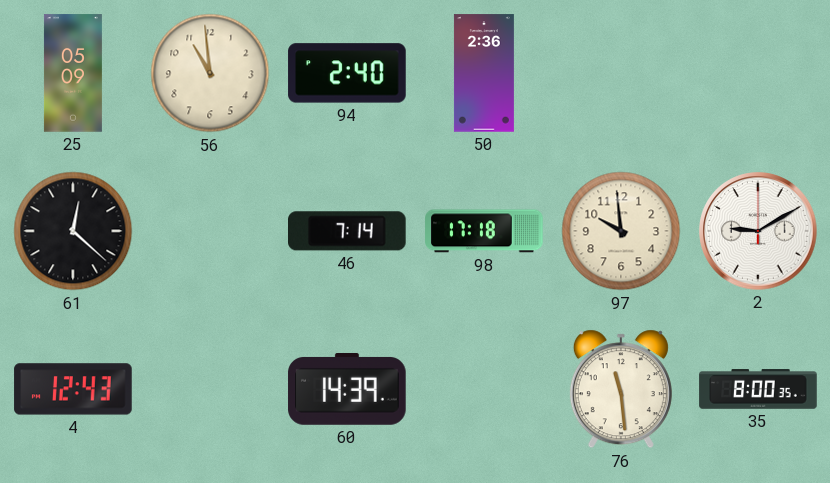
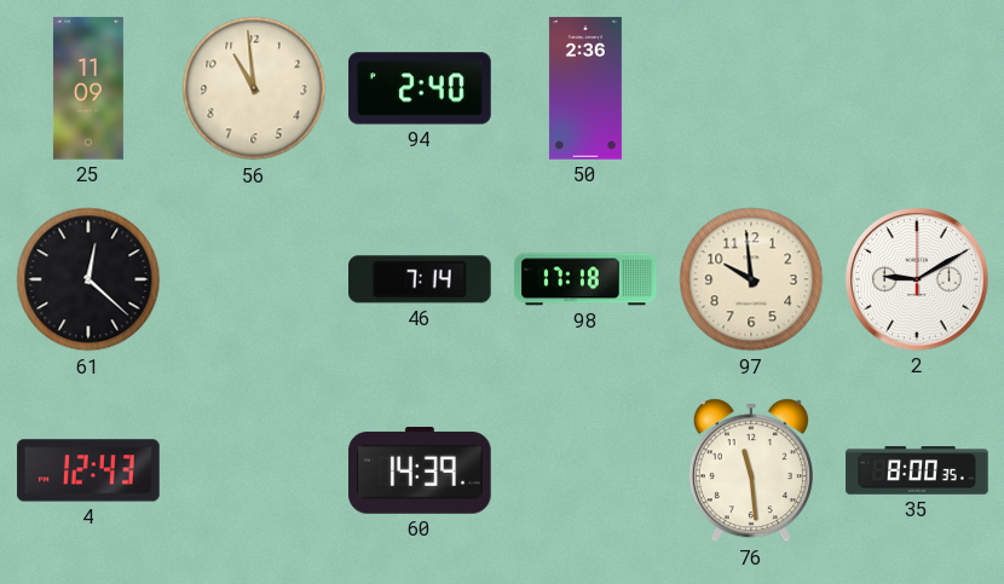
25: 05:09 -> 11:09 (88, 88)
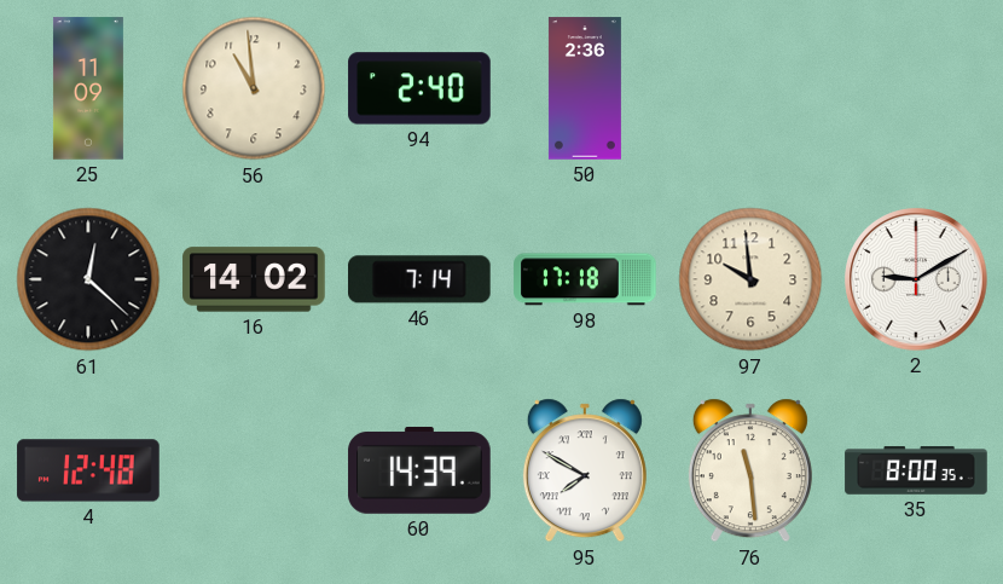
16: none -> 14:02 (254, 279)
4: 12:43 -> 12:48 (88, 470)
95: none -> 7:50 (585, 470)
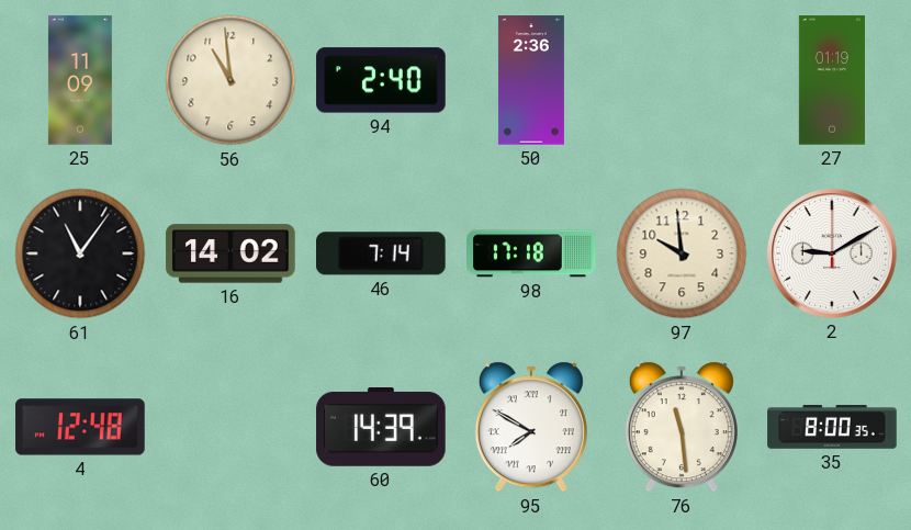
27: none -> 01:19 (832, 80)
61: 12:22 -> 11:06 (80, 253)
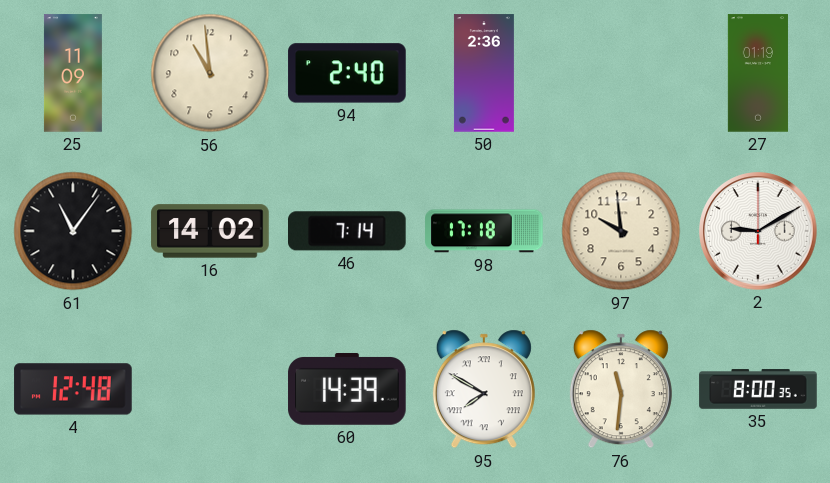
76: 11:29 -> 11:31 (621, 389)
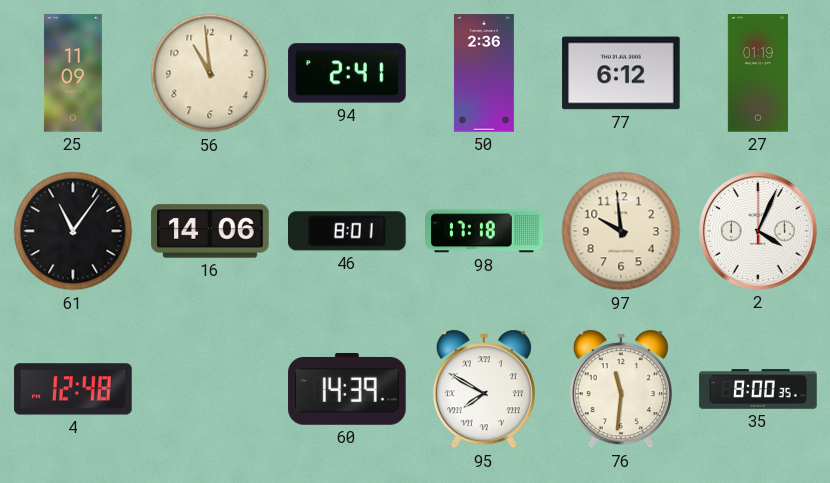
94: 2:40 -> 2:41 (347, 73)
77: none -> 6:12 (621, 73)
16: 14:02 -> 14:06 (210, 231)
46: 7:14 -> 8:01 (348, 231)
2: 9:10 -> 4:04 (758, 231)
